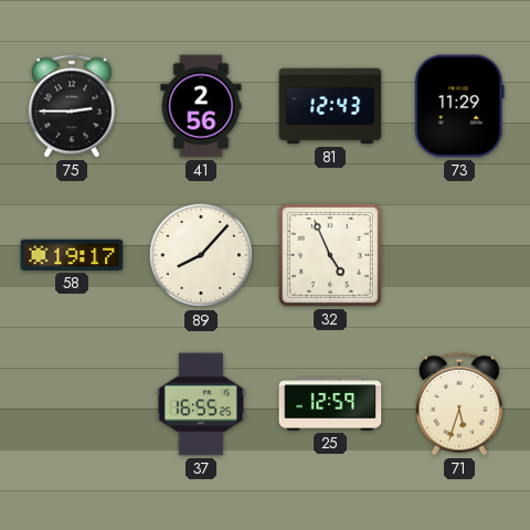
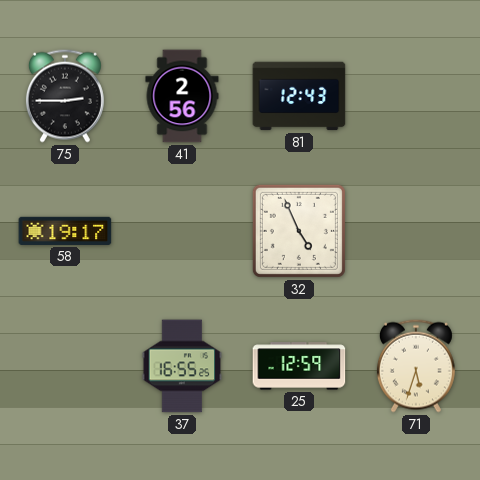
73: 11:29 -> none (459, 106)
89: 8:07 -> none (201, 255)
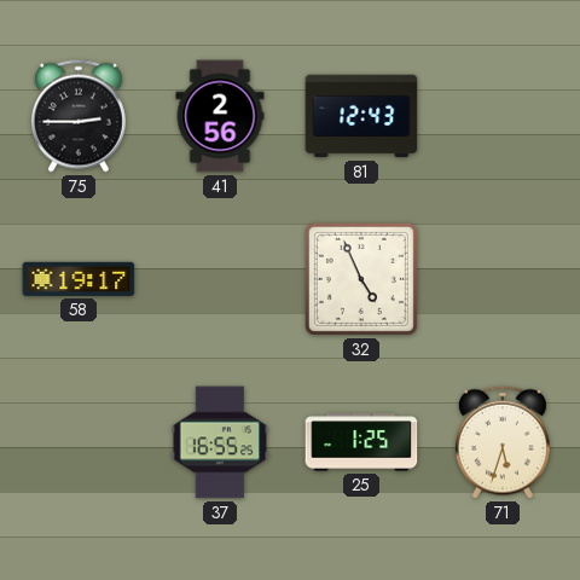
25: 12:59 -> 1:25 (361, 442)
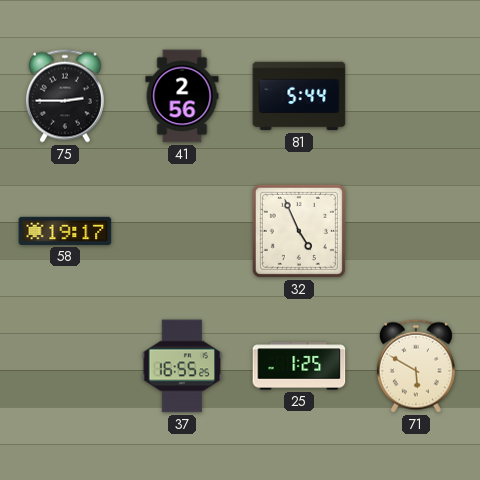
81: 12:43 -> 5:44 (299, 96)
71: 5:33 -> 5:50 (416, 366)
